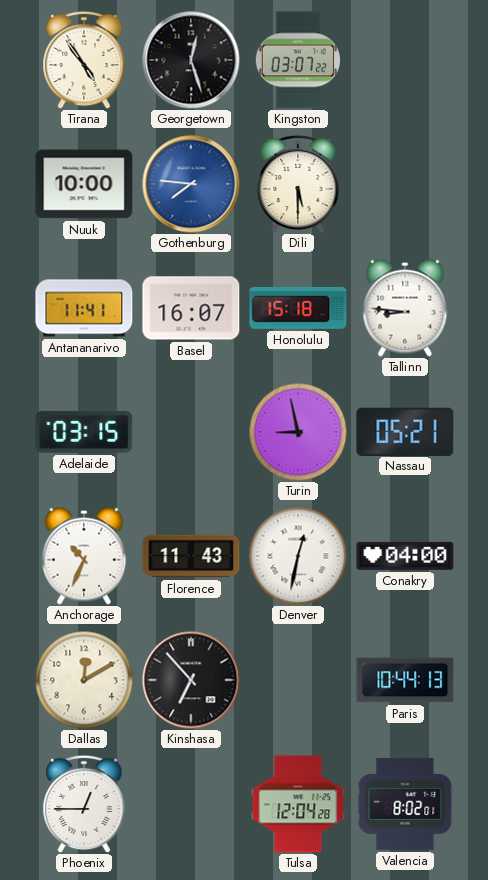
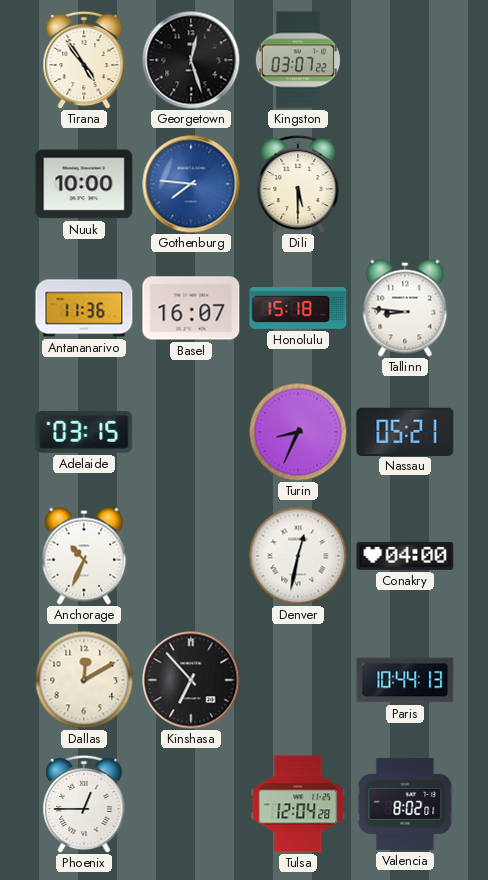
Antananarivo: 11:41 -> 11:36 (84, 308)
Turin: 8:58 -> 8:34 (298, 432)
Florence: 11:43 -> none (191, 556)
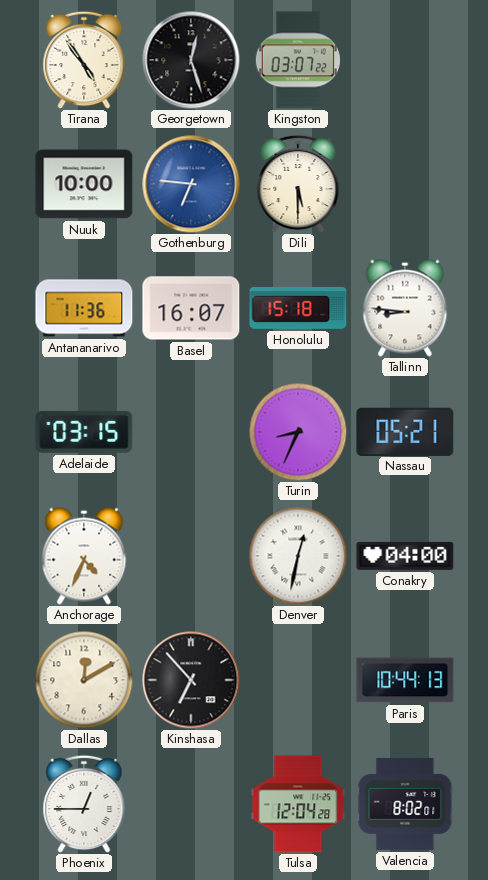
Gothenburg: 7:46 -> 6:46 (191, 184)
Anchorage: 10:34 -> 4:34 (84, 556)
